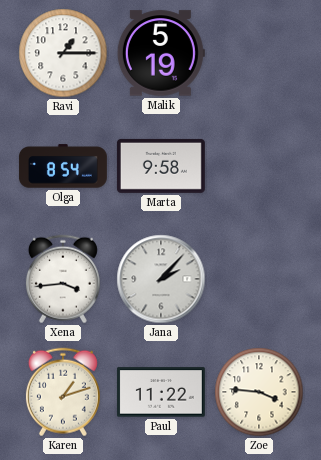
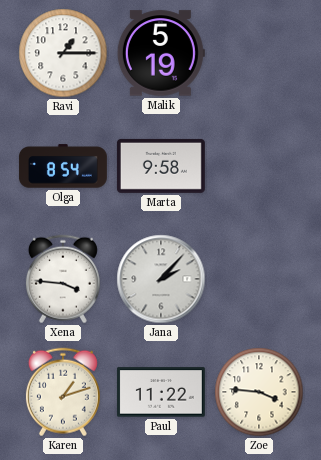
Xena: 3:44 -> 3:46 (63, 279)
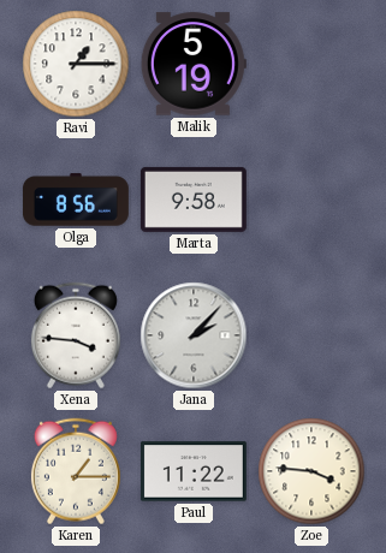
Olga: 8:54 -> 8:56 (76, 200)
Karen: 1:12 -> 1:15 (76, 471)
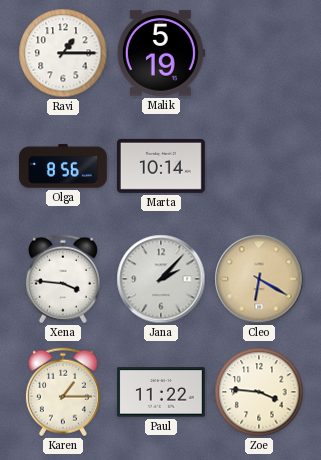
Marta: 9:58 -> 10:14 (161, 166)
Cleo: none -> 6:20 (259, 279)
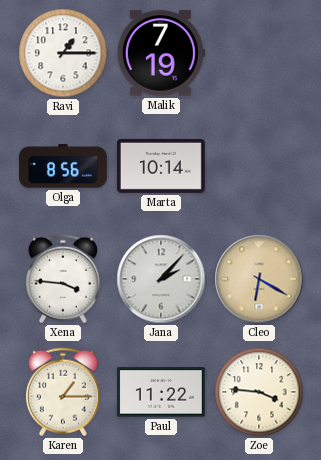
Malik: 5:19 -> 7:19 (161, 53)
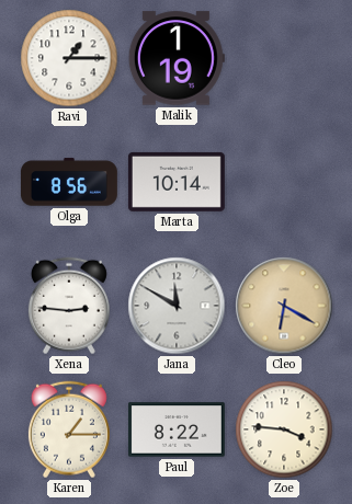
Malik: 7:19 -> 1:19 (177, 58)
Xena: 3:46 -> 2:46 (69, 306)
Jana: 2:07 -> 11:50 (177, 306)
Paul: 11:22 -> 8:22 (177, 429)
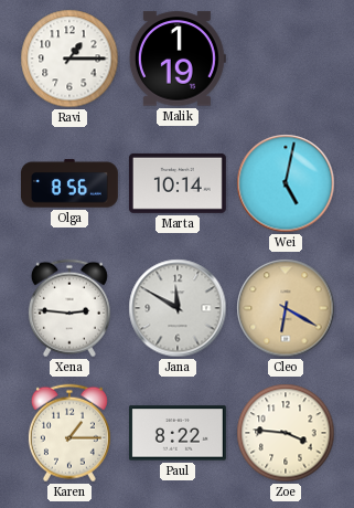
Wei: none -> 5:02 (286, 183)
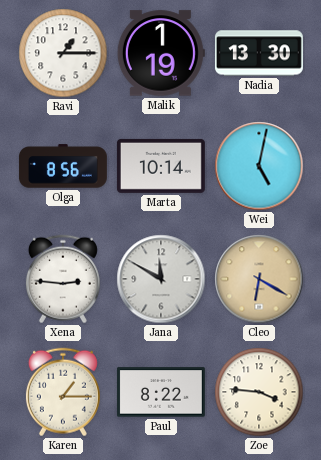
Nadia: none -> 13:30 (259, 53)
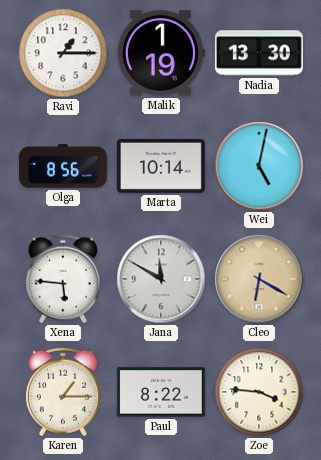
Xena: 2:46 -> 5:46 (63, 279)
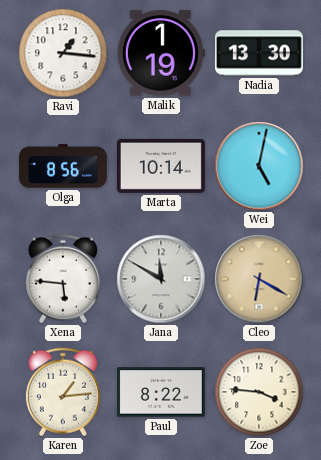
Ravi: 1:15 -> 1:16 (63, 53)
Karen: 1:15 -> 1:14 (63, 392)
